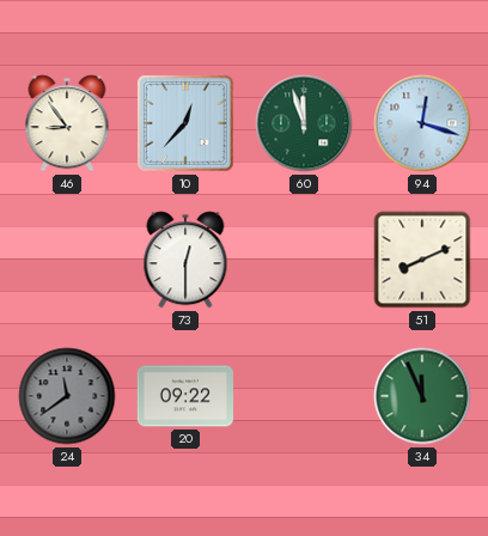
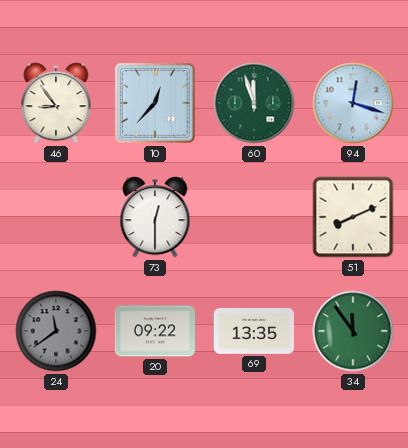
69: none -> 13:35 (253, 332)
34: 11:56 -> 11:54 (353, 331)
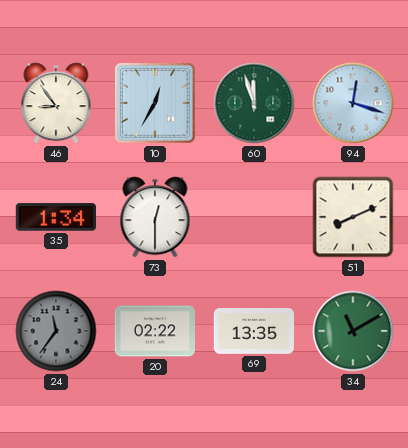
10: 12:37 -> 12:35 (155, 103)
35: none -> 1:34 (56, 217)
24: 11:39 -> 11:36 (56, 331)
20: 09:22 -> 02:22 (154, 331)
34: 11:54 -> 11:10 (353, 331)
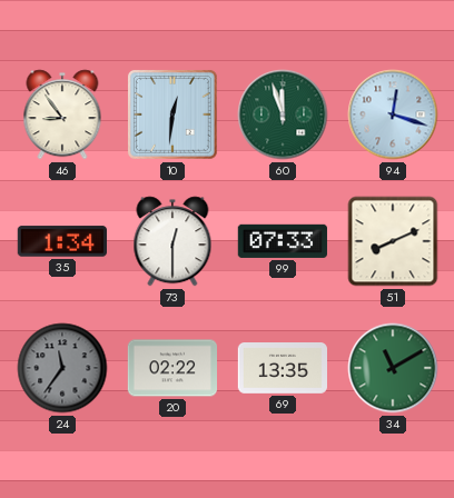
10: 12:35 -> 12:31 (172, 114)
99: none -> 07:33 (283, 241)
